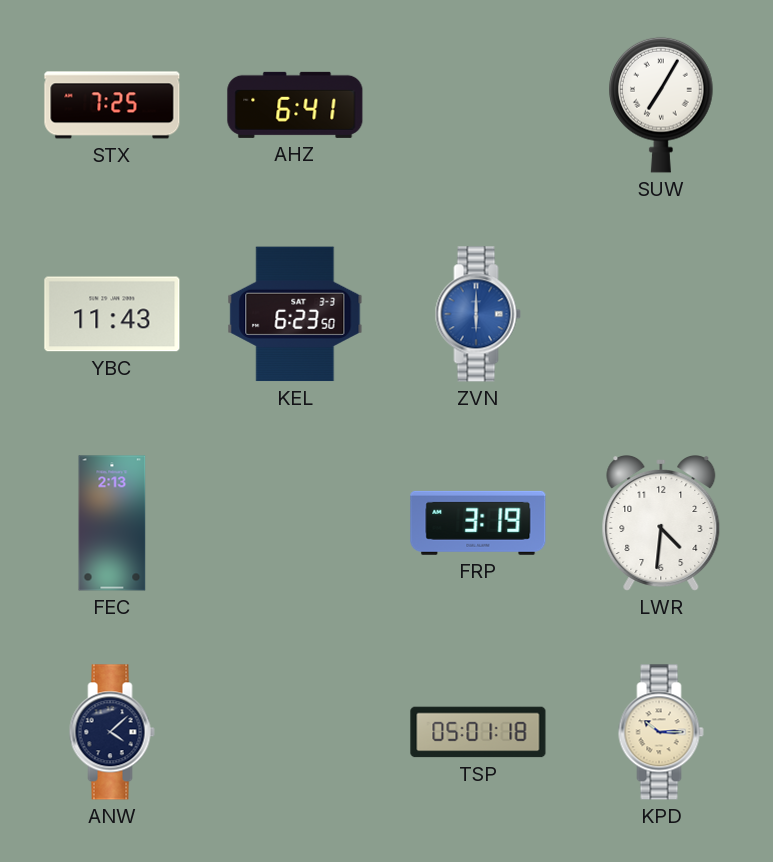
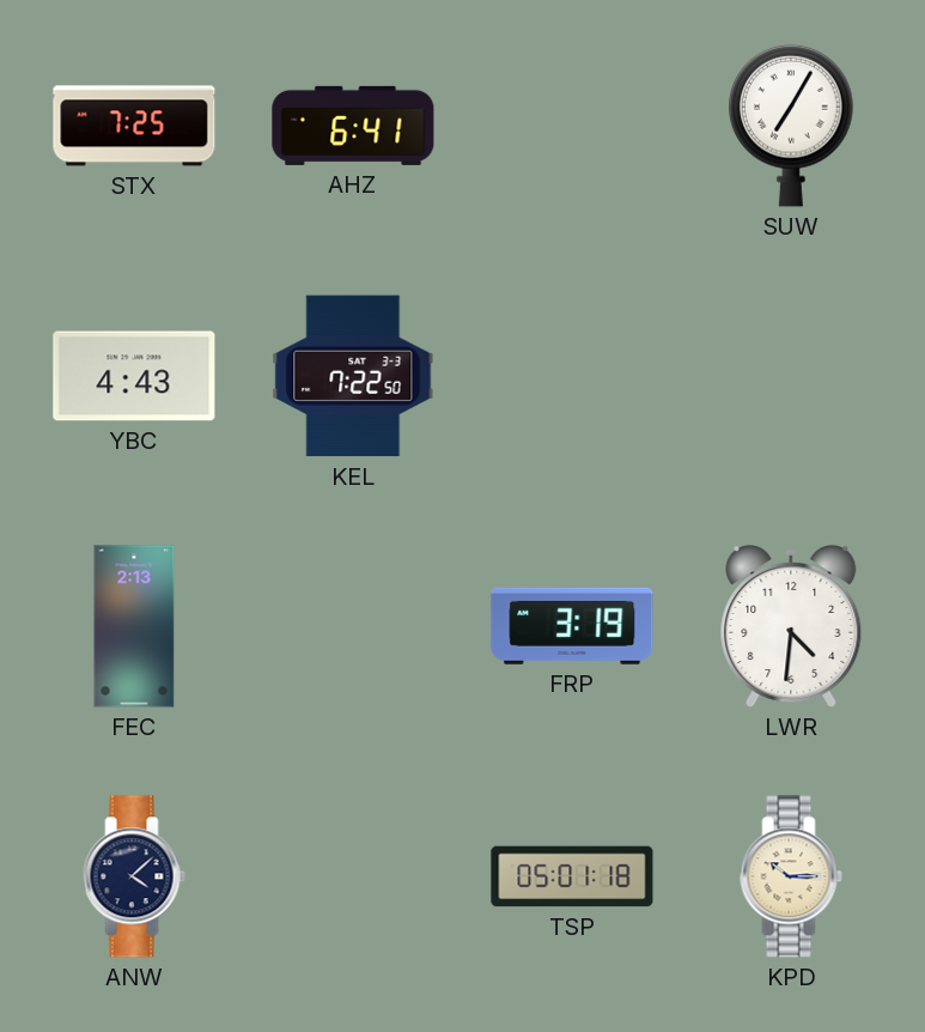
YBC: 11:43 -> 4:43 (134, 376)
KEL: 6:23 -> 7:22 (353, 376)
ZVN: 6:00 -> none (478, 314)
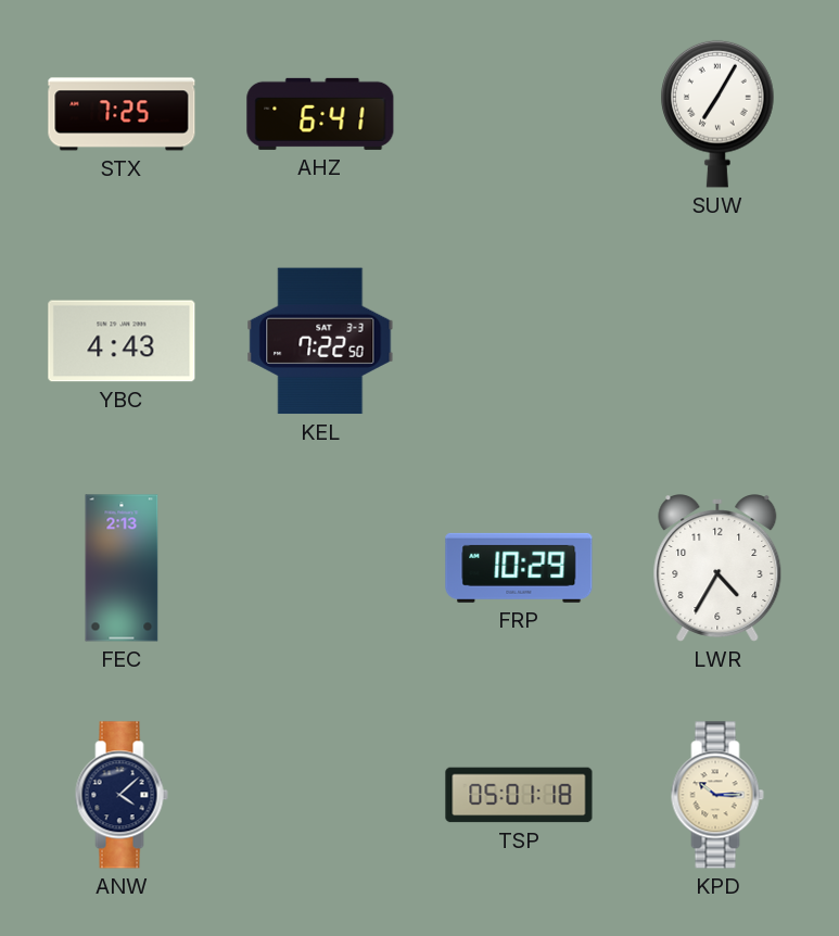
FRP: 3:19 -> 10:29 (519, 568)
LWR: 4:31 -> 4:35 (717, 569)
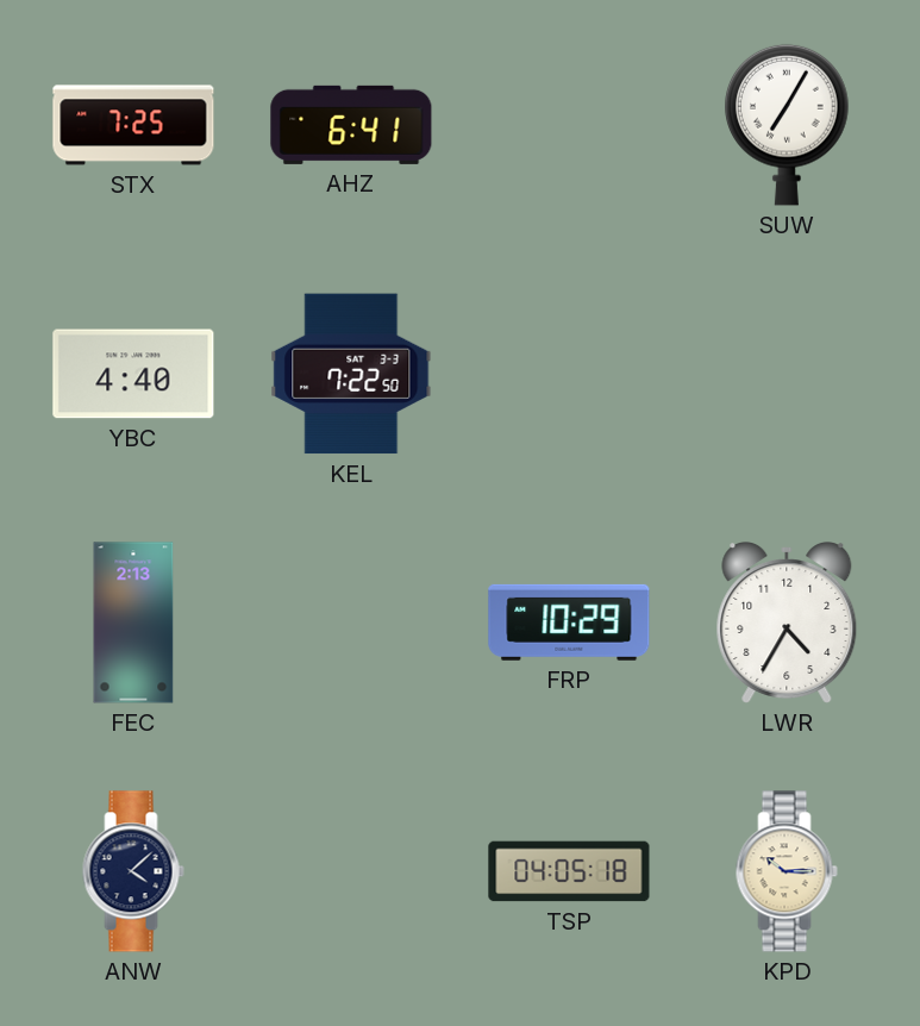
YBC: 4:43 -> 4:40 (133, 374)
TSP: 05:01 -> 04:05 (569, 871)
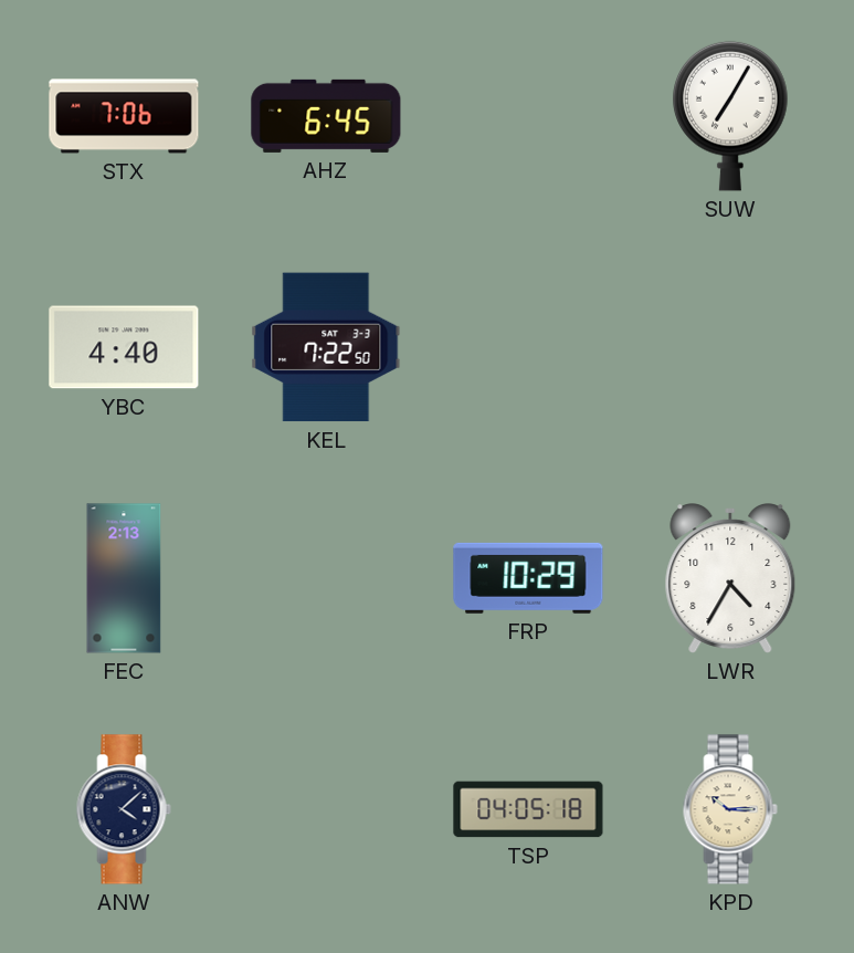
STX: 7:25 -> 7:06 (124, 116)
AHZ: 6:41 -> 6:45 (326, 116)
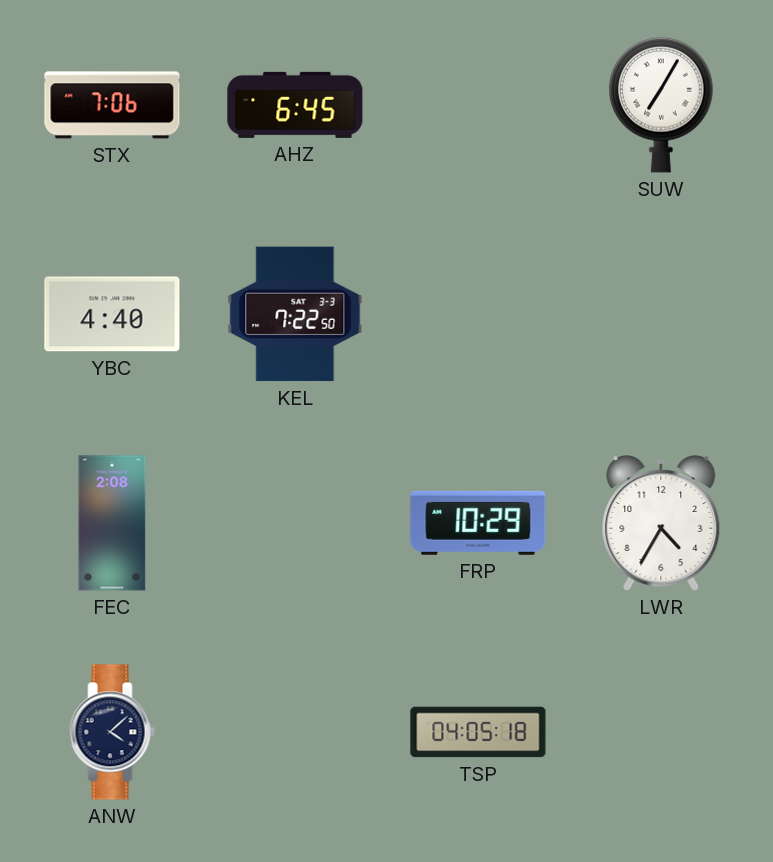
FEC: 2:13 -> 2:08 (112, 523)
KPD: 10:15 -> none (730, 809)
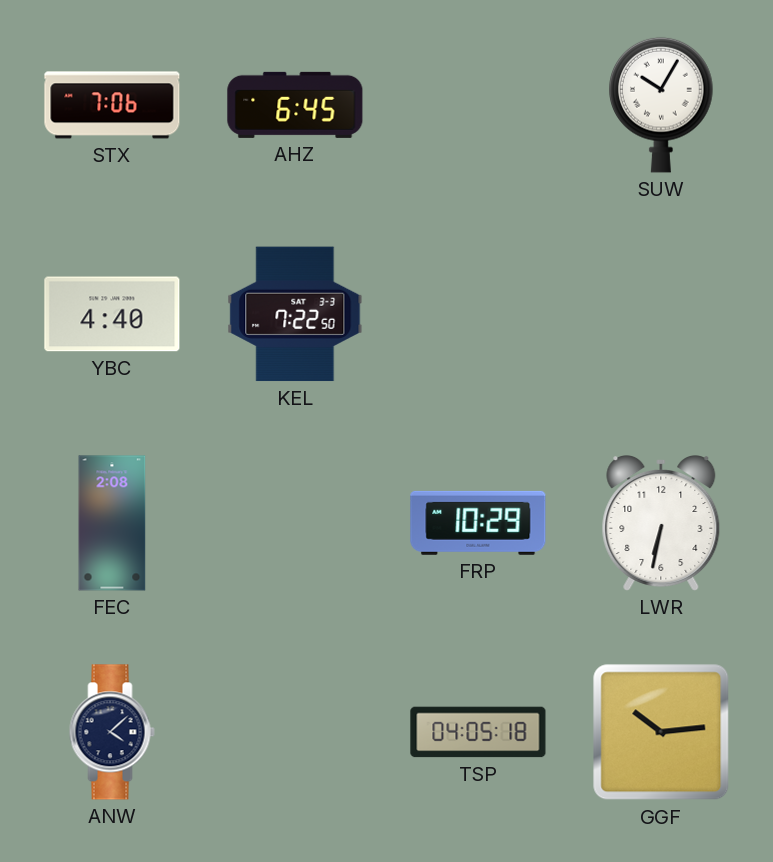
SUW: 7:05 -> 10:05 (661, 105)
LWR: 4:35 -> 6:32 (661, 524)
GGF: none -> 10:14 (661, 732)
